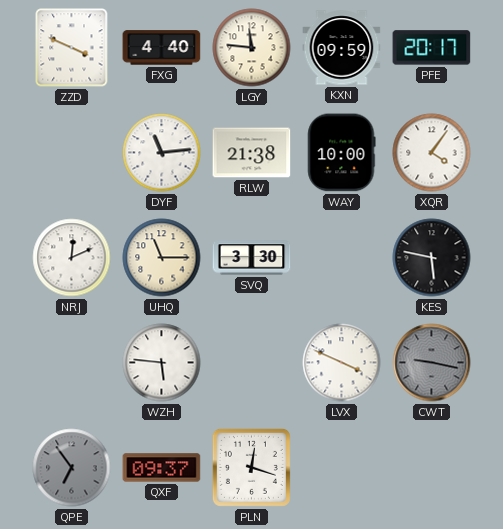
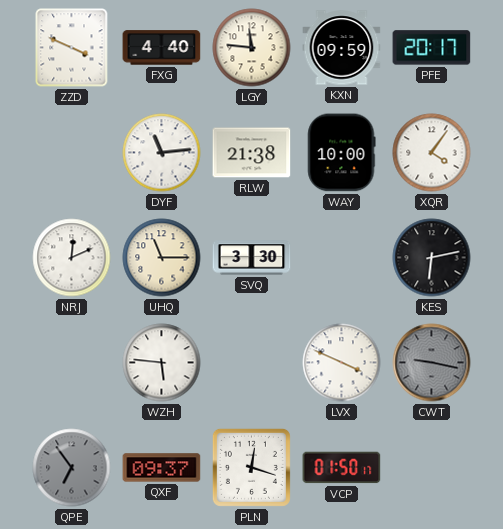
KES: 5:47 -> 6:13 (432, 258)
VCP: none -> 01:50 (342, 468)
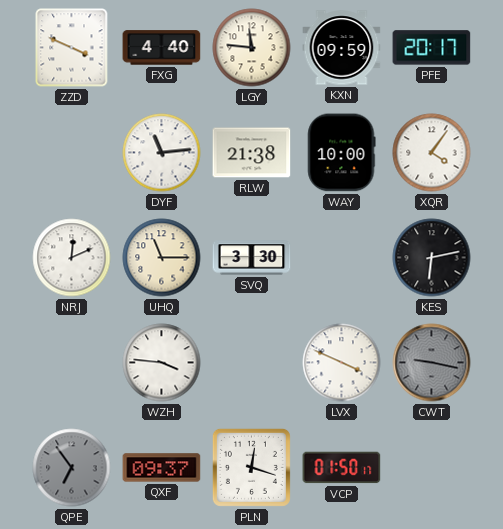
WZH: 5:46 -> 3:46 (162, 363)
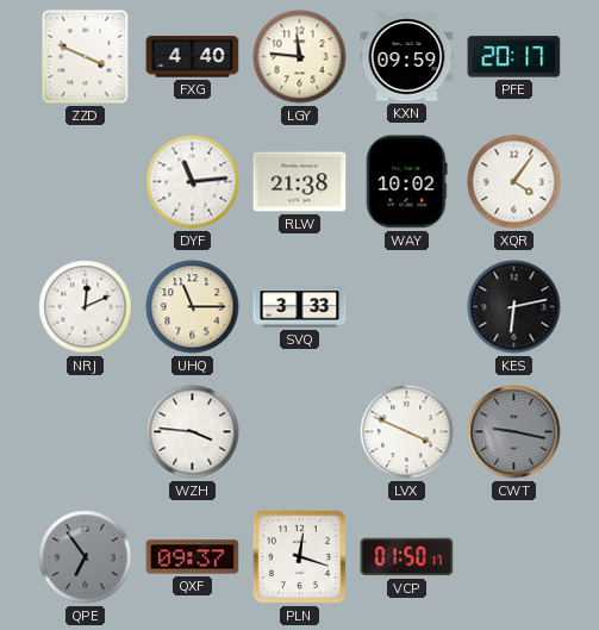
WAY: 10:00 -> 10:02 (407, 182)
SVQ: 3:30 -> 3:33 (300, 307)
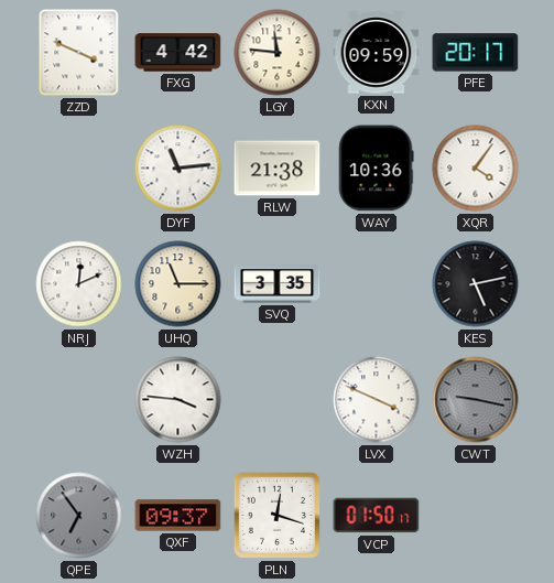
FXG: 4:40 -> 4:42 (178, 53)
WAY: 10:02 -> 10:36 (377, 169)
SVQ: 3:33 -> 3:35 (278, 284)
KES: 6:13 -> 5:13 (476, 284)
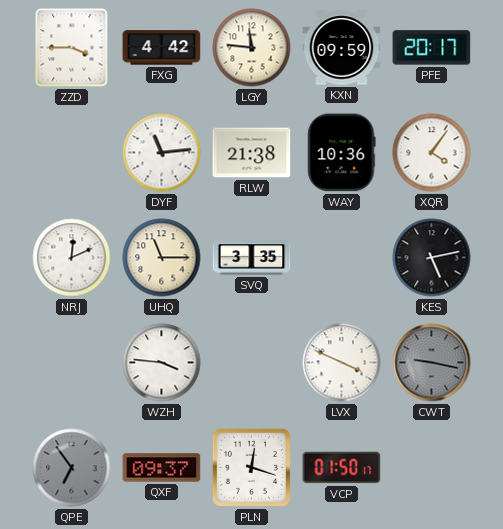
ZZD: 3:49 -> 3:45 (72, 48)
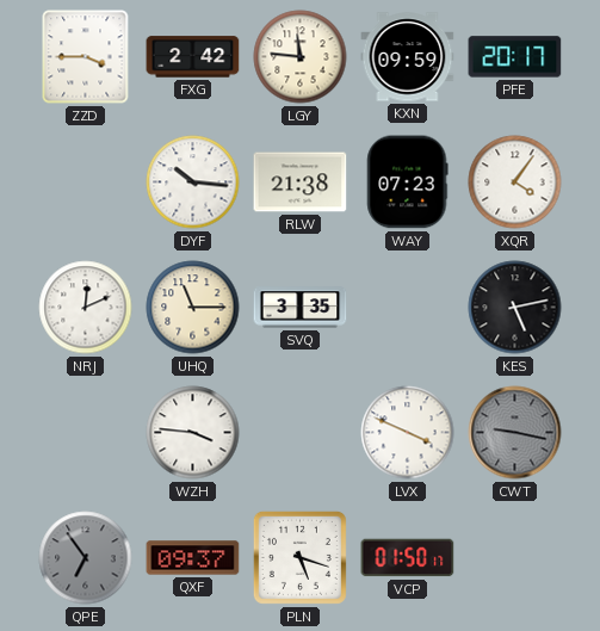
FXG: 4:42 -> 2:42 (193, 57)
DYF: 11:14 -> 10:16 (193, 183)
WAY: 10:36 -> 07:23 (408, 183)
PLN: 12:18 -> 5:18 (299, 557)
